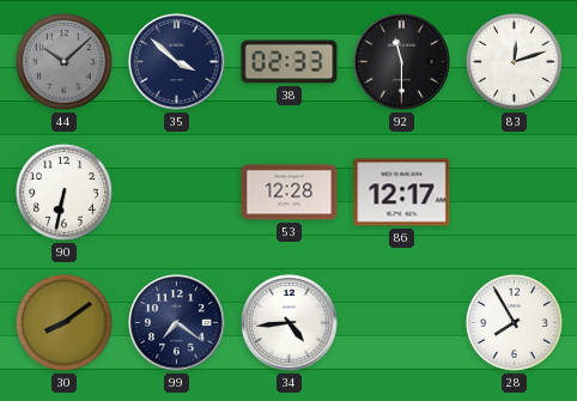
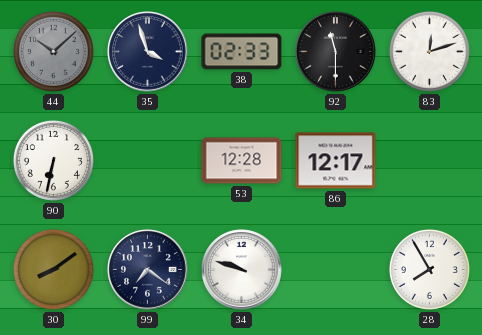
35: 3:52 -> 3:57 (148, 52)
34: 4:44 -> 9:48 (242, 270)
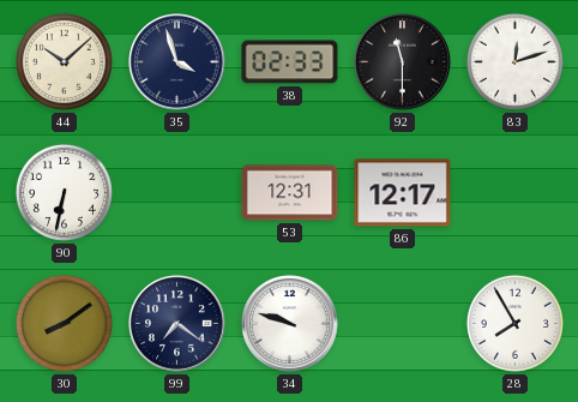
44 dial: grey -> cream (64, 61)
53: 12:28 -> 12:31 (290, 193)
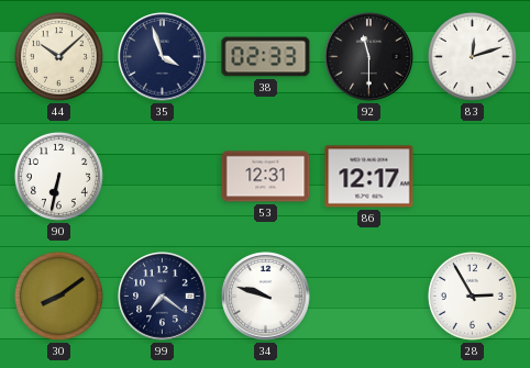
28: 7:55 -> 2:55 (472, 295)
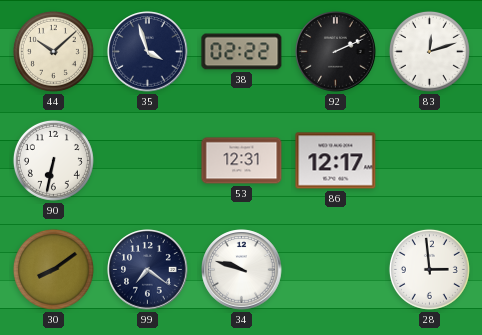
38: 02:33 -> 02:22 (242, 52)
92: 11:30 -> 2:11 (336, 52)
28: 2:55 -> 2:59 (429, 269)
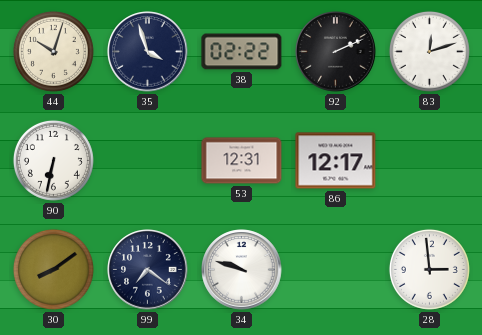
44: 10:08 -> 10:03 (53, 51)
